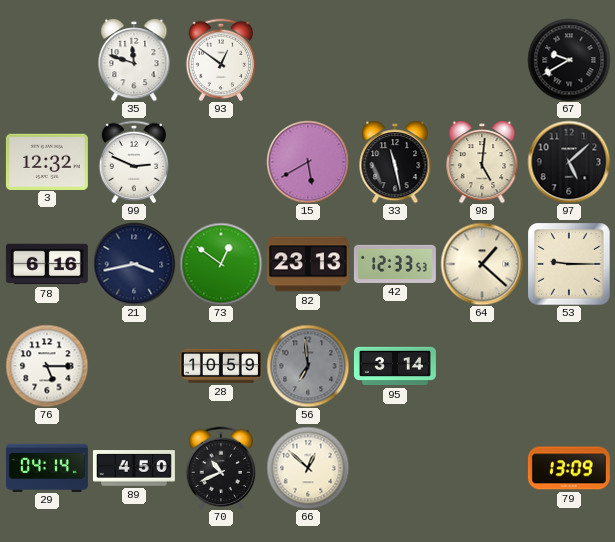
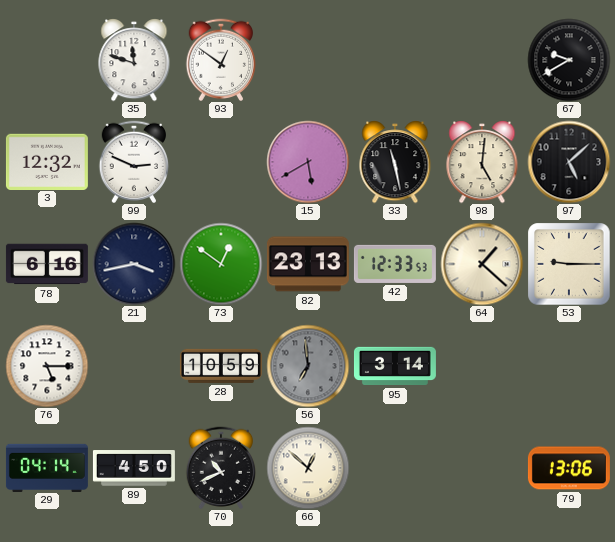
79: 13:09 -> 13:06 (569, 468)
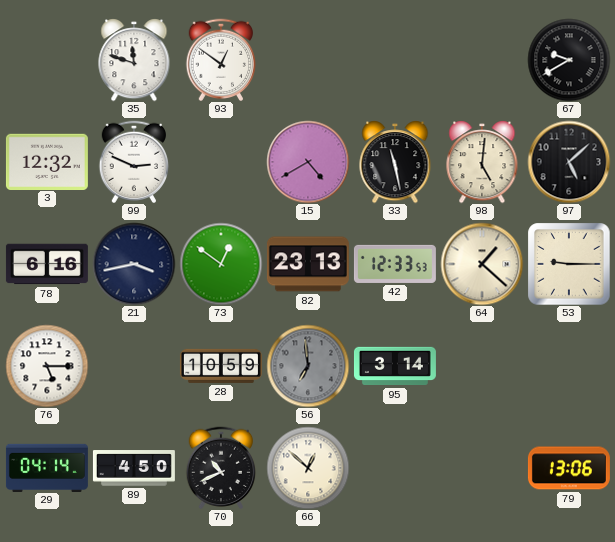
15: 5:40 -> 4:40 (308, 162)
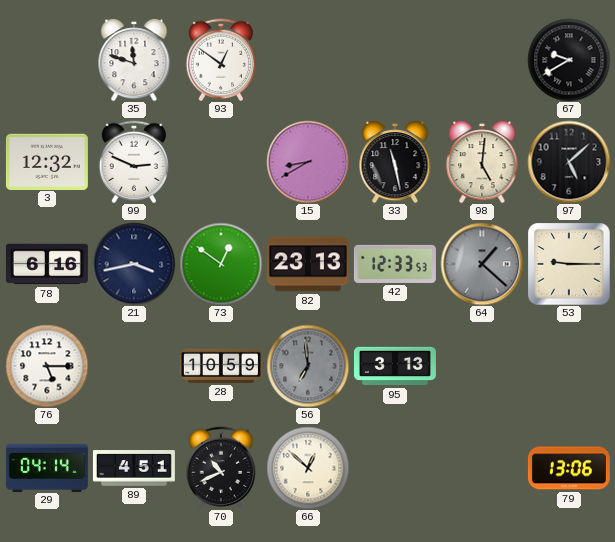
15: 4:40 -> 8:40 (308, 162)
64 dial: cream -> grey (482, 264)
95: 3:14 -> 3:13 (395, 366)
89: 4:50 -> 4:51 (134, 468)
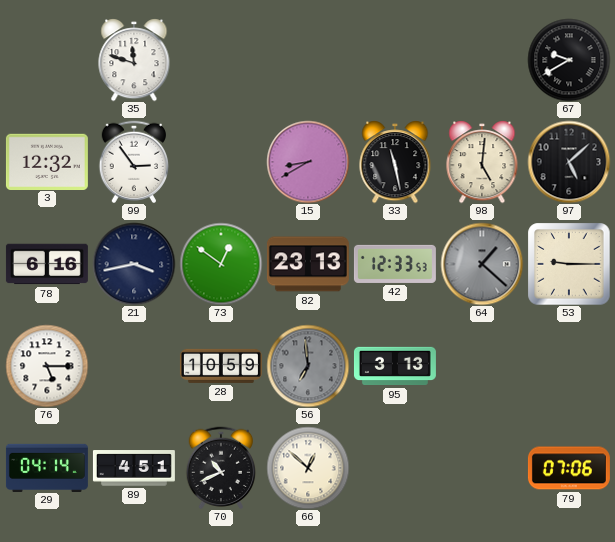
93: 12:51 -> none (221, 59)
99: 2:49 -> 2:54 (134, 161)
79: 13:06 -> 07:06 (569, 468)
